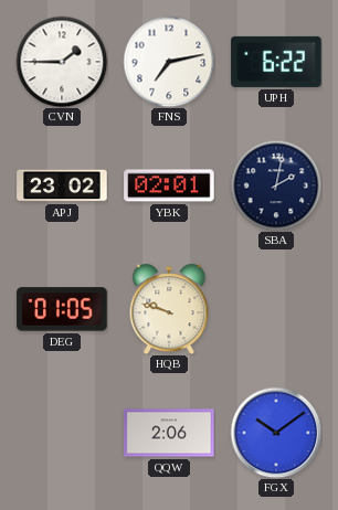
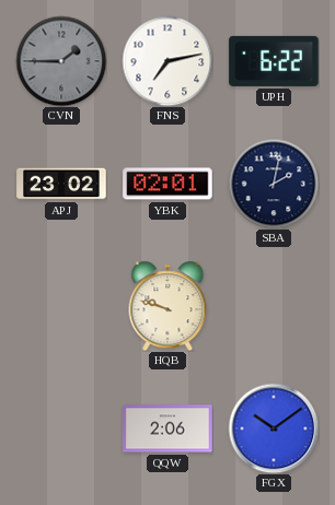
CVN dial: white -> grey (61, 61)
DEG: 01:05 -> none (62, 309)
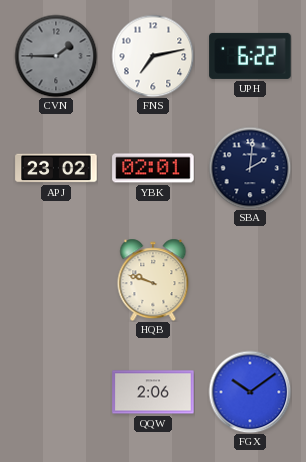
SBA: 2:02 -> 2:01 (250, 168)
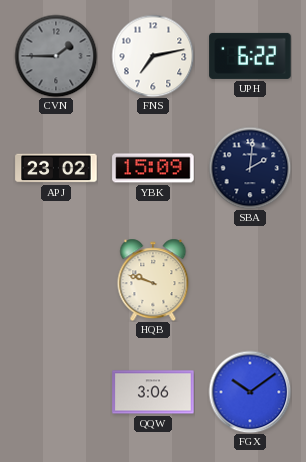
YBK: 02:01 -> 15:09 (153, 168)
QQW: 2:06 -> 3:06 (153, 392)
